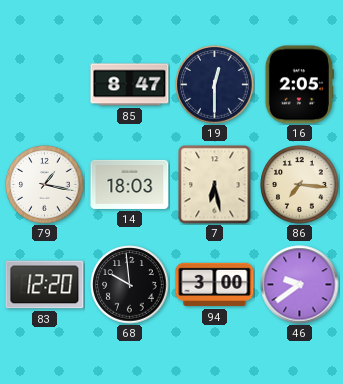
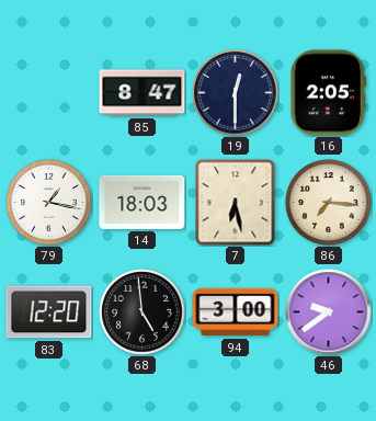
68: 9:59 -> 4:59 (143, 312)
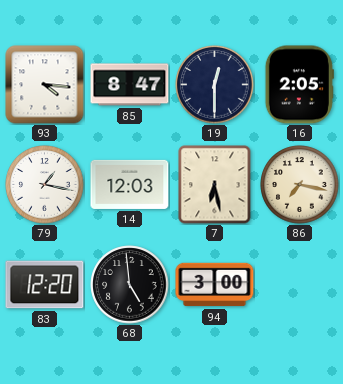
93: none -> 4:16 (45, 85)
14: 18:03 -> 12:03 (130, 184)
86: 7:16 -> 7:17 (300, 185)
46: 9:39 -> none (329, 312)
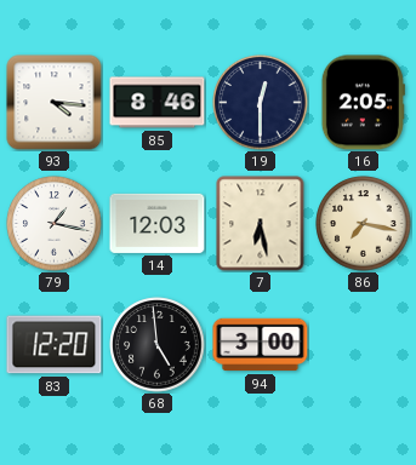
85: 8:47 -> 8:46 (158, 103)
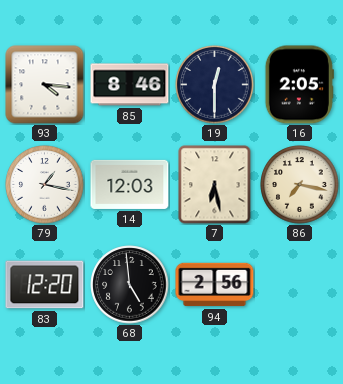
94: 3:00 -> 2:56 (215, 285)
